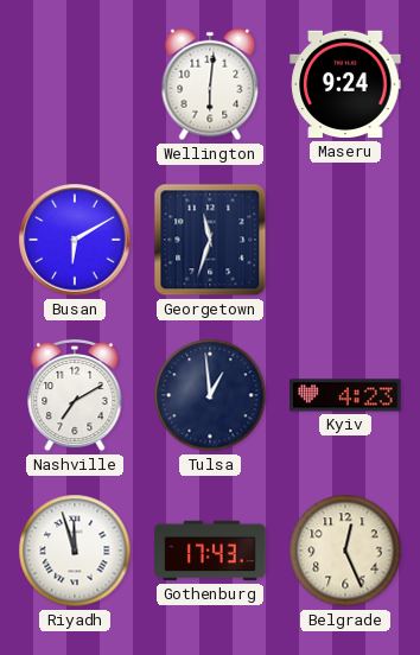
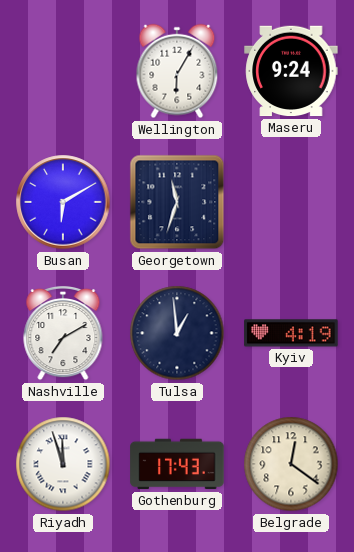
Wellington: 6:01 -> 6:05 (177, 71)
Kyiv: 4:23 -> 4:19 (291, 333)
Belgrade: 12:26 -> 12:21 (291, 464)
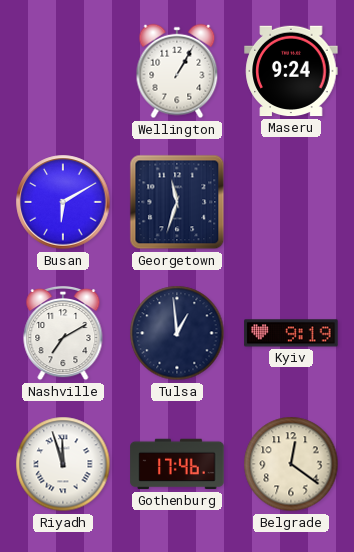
Wellington: 6:05 -> 1:05 (177, 71)
Kyiv: 4:19 -> 9:19 (291, 333)
Gothenburg: 17:43 -> 17:46 (177, 464)
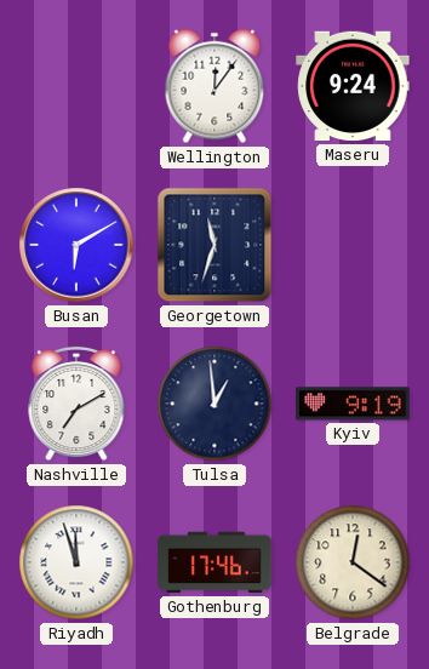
Wellington: 1:05 -> 12:06 (215, 86)
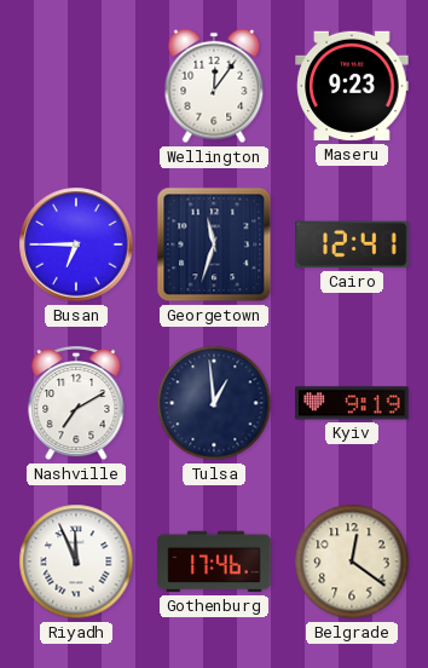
Maseru: 9:24 -> 9:23 (352, 86)
Busan: 6:10 -> 6:45 (76, 244)
Cairo: none -> 12:41 (352, 244)
Riyadh: 11:57 -> 11:56 (76, 562)
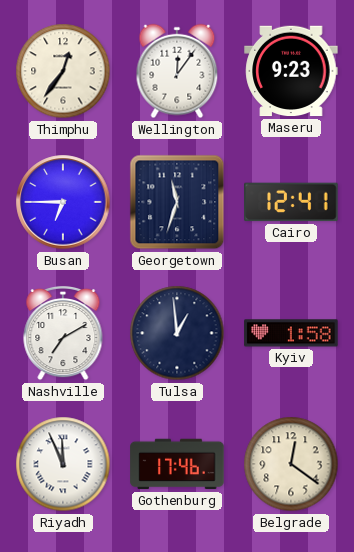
Thimphu: none -> 12:36 (63, 71)
Kyiv: 9:19 -> 1:58 (291, 333)
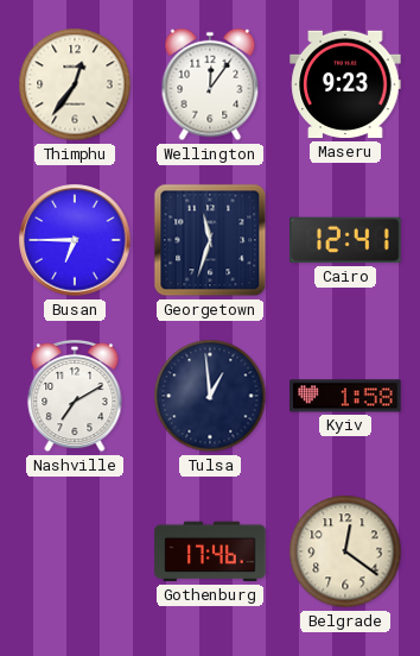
Riyadh: 11:56 -> none (63, 464)
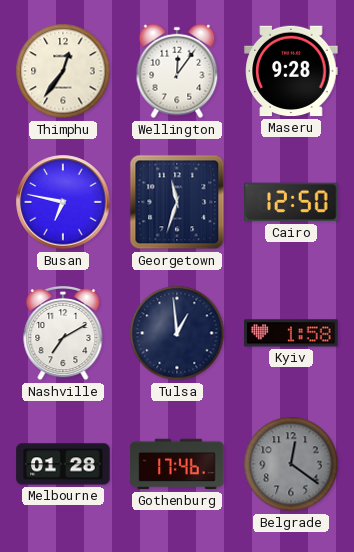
Maseru: 9:23 -> 9:28 (291, 71)
Busan: 6:45 -> 6:47 (63, 202)
Cairo: 12:41 -> 12:50 (291, 202)
Melbourne: none -> 01:28 (63, 464)
Belgrade dial: cream -> grey (291, 464)
